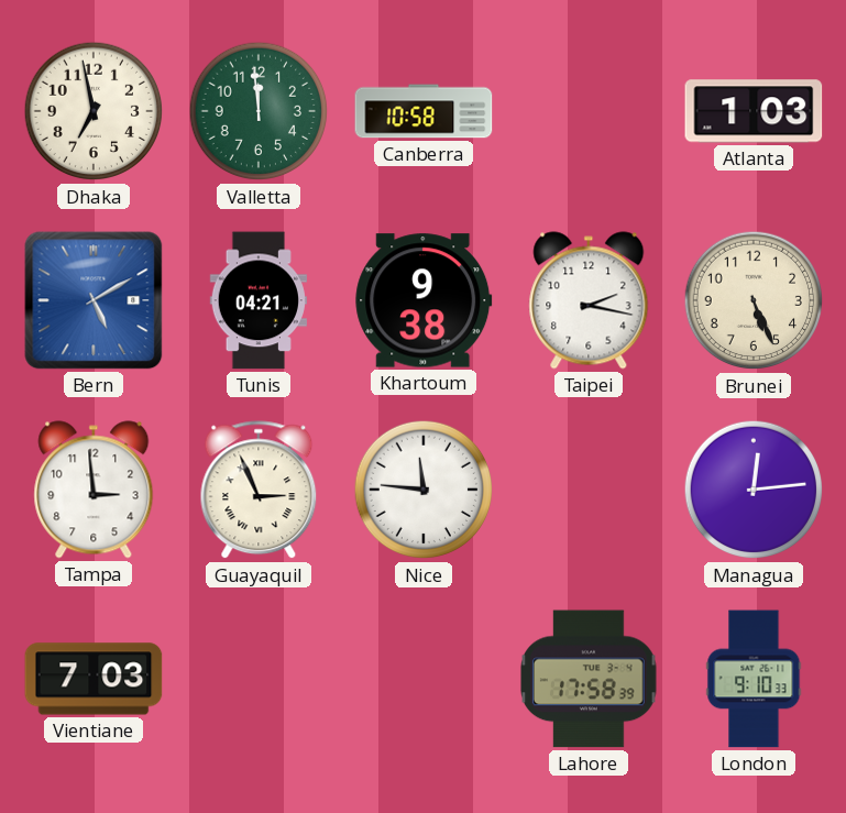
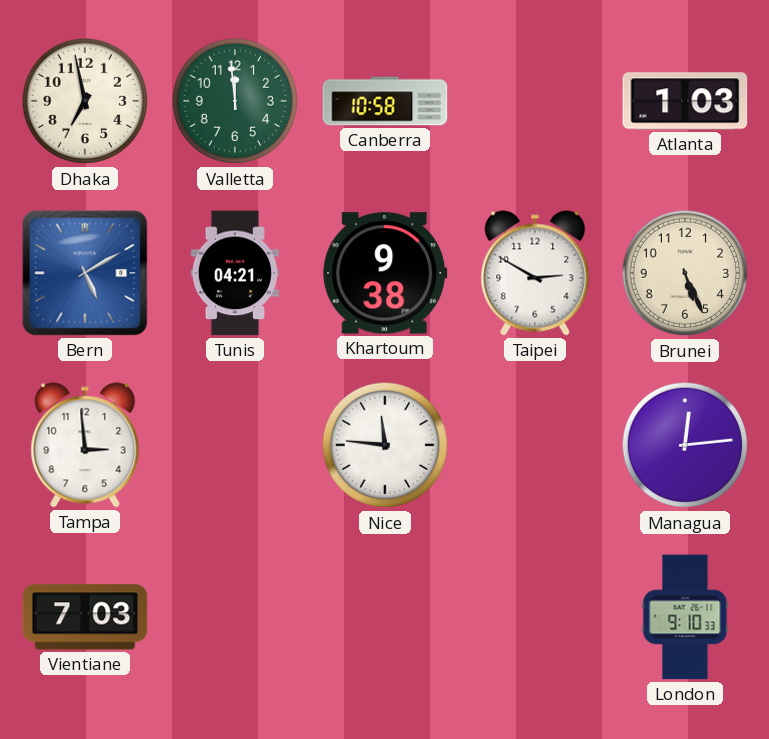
Taipei: 2:17 -> 2:50 (535, 273)
Guayaquil: 2:56 -> none (259, 491)
Lahore: 17:58 -> none (590, 679)
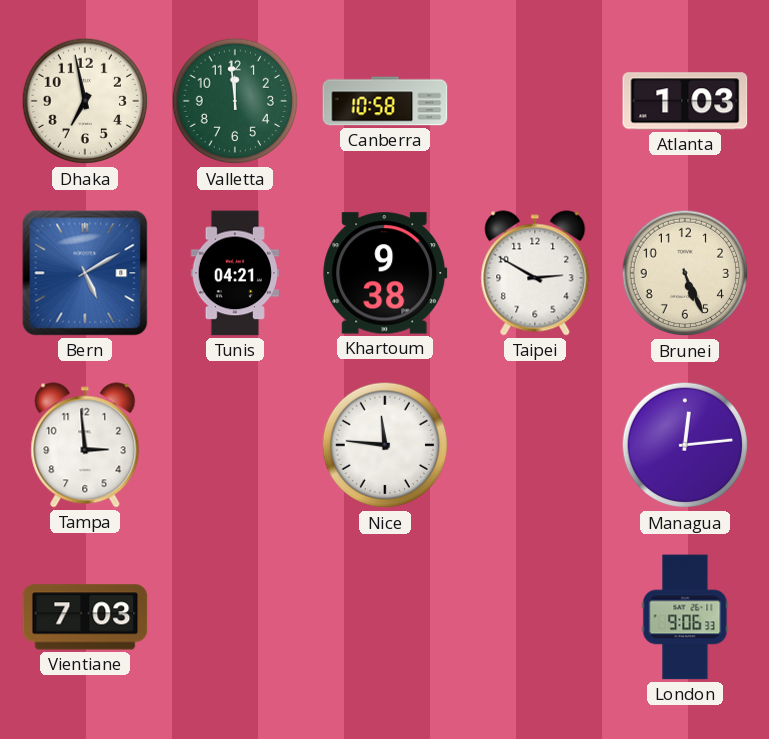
London: 9:10 -> 9:06 (685, 617)
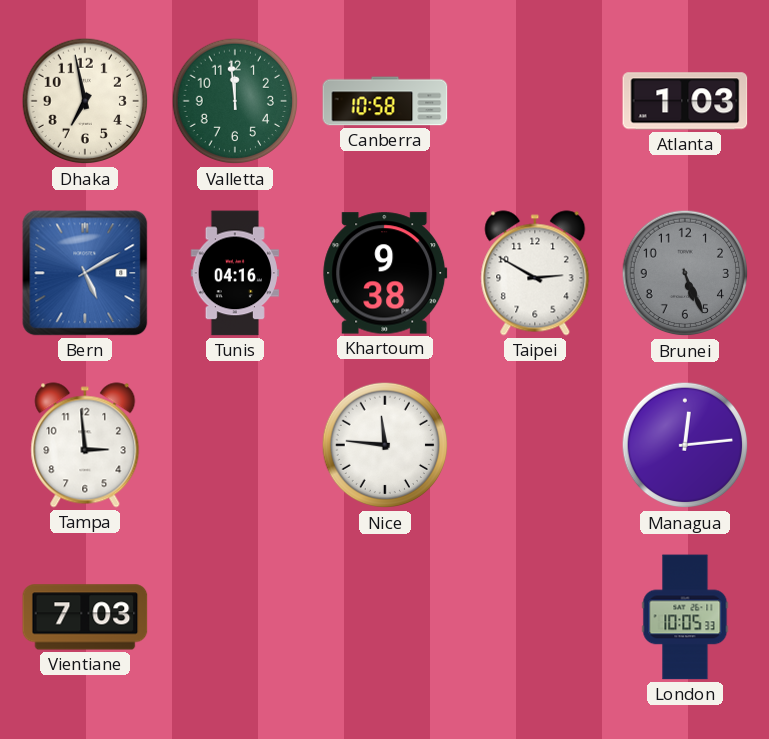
Tunis: 04:21 -> 04:16 (234, 273)
Brunei dial: cream -> grey (685, 273)
London: 9:06 -> 10:05 (685, 617)
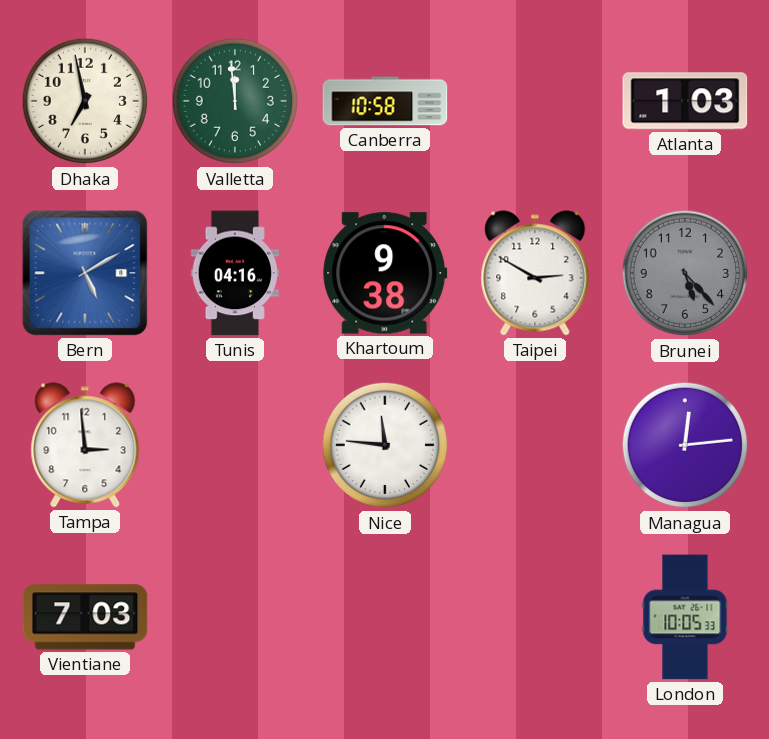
Brunei: 5:26 -> 5:23 (685, 273)
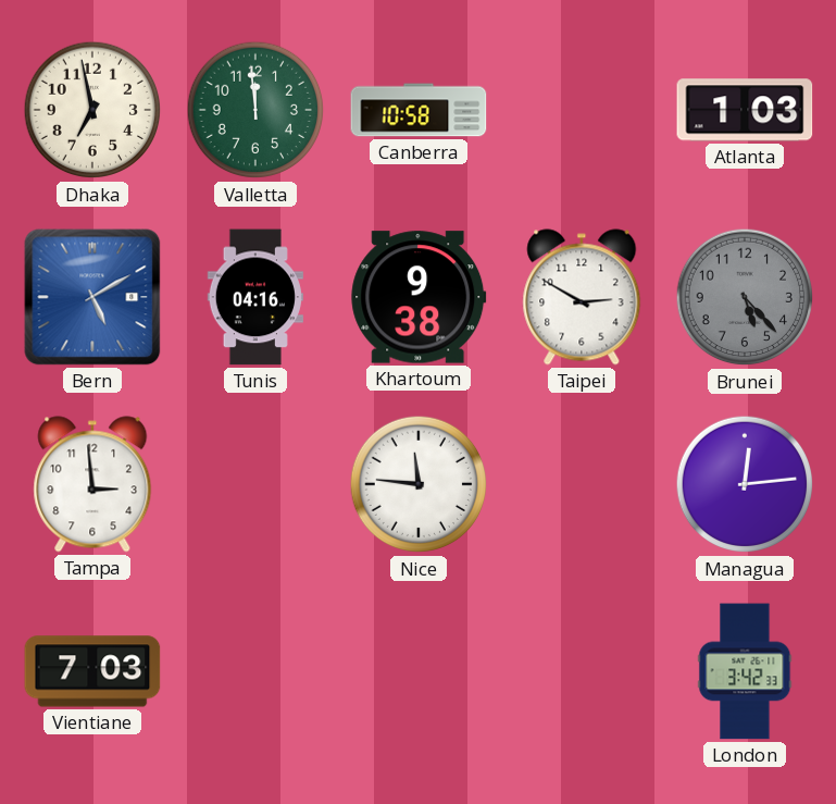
London: 10:05 -> 3:42 (745, 671)
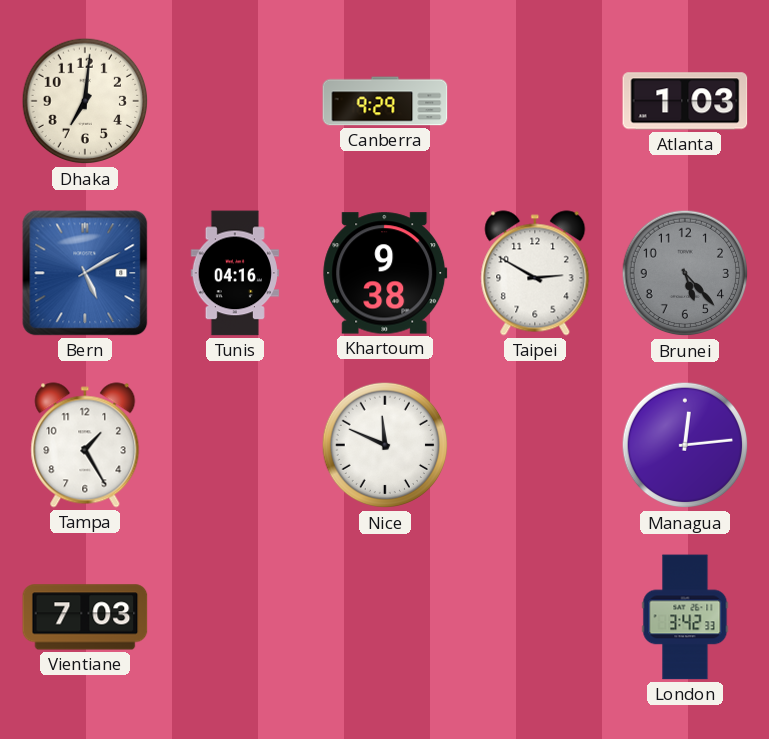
Dhaka: 6:58 -> 7:01 (85, 101)
Valletta: 11:59 -> none (255, 110)
Canberra: 10:58 -> 9:29 (385, 101)
Tampa: 2:59 -> 1:25 (85, 445)
Nice: 11:46 -> 11:49 (385, 445)
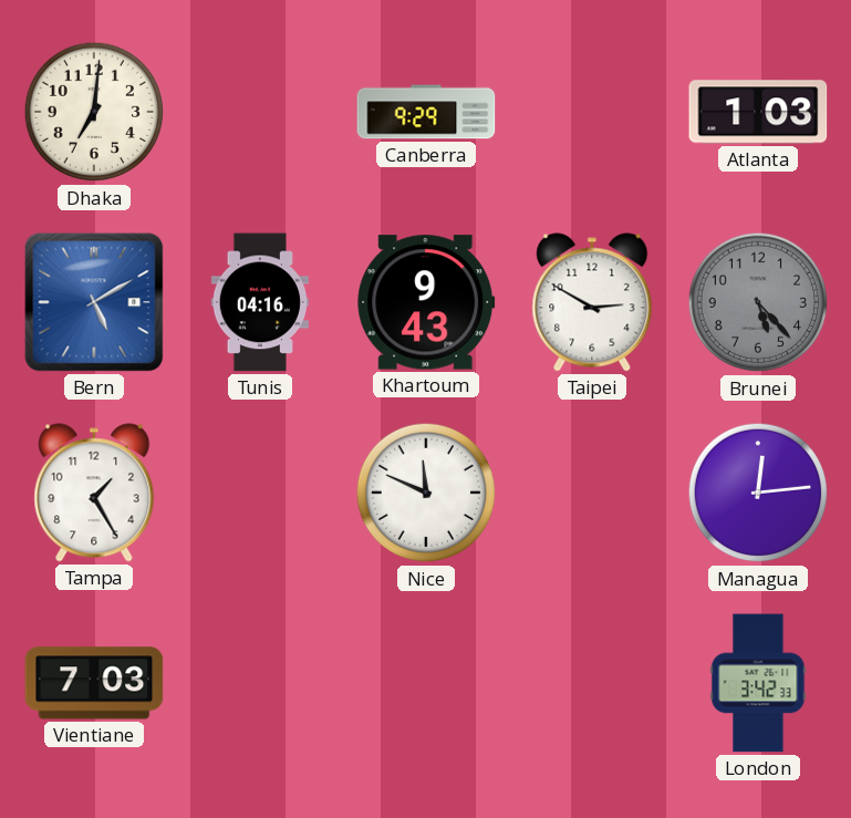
Khartoum: 9:38 -> 9:43 (426, 302)
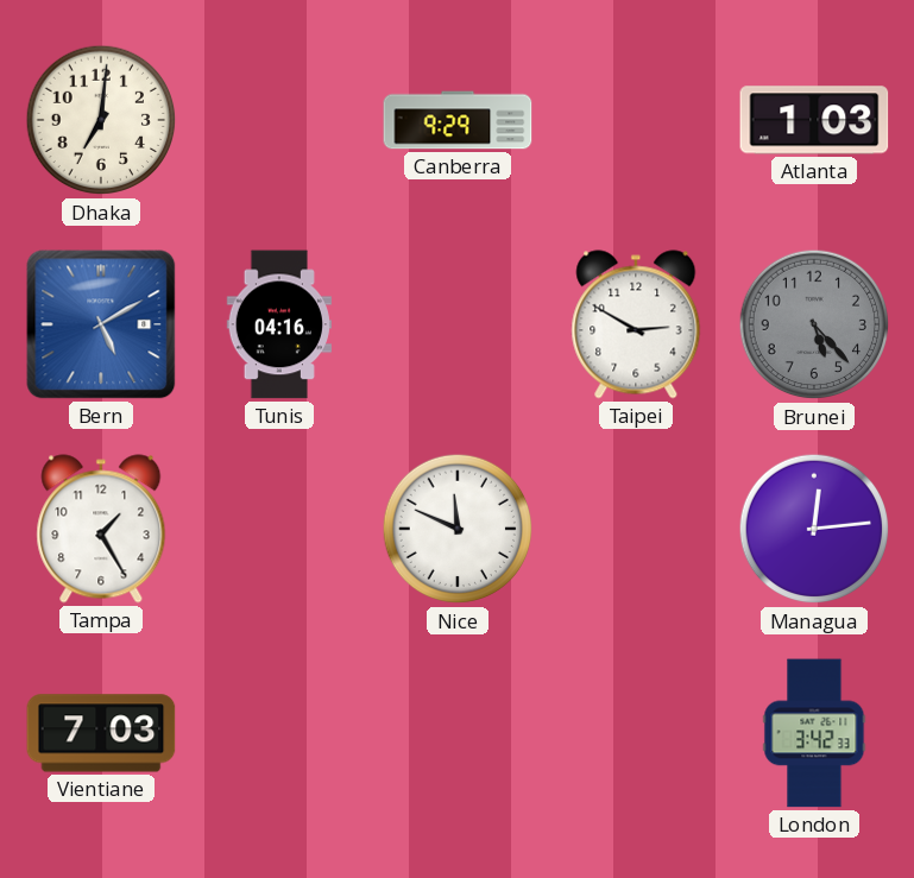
Khartoum: 9:43 -> none (426, 302)
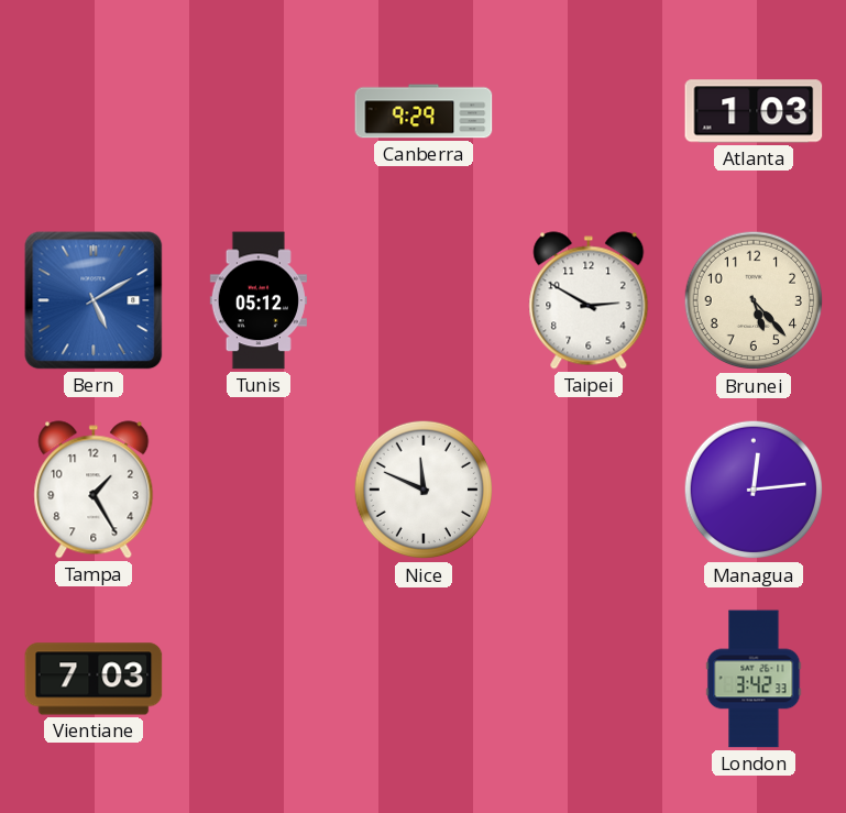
Dhaka: 7:01 -> none (101, 120)
Tunis: 04:16 -> 05:12 (257, 300)
Brunei dial: grey -> cream (754, 300)
